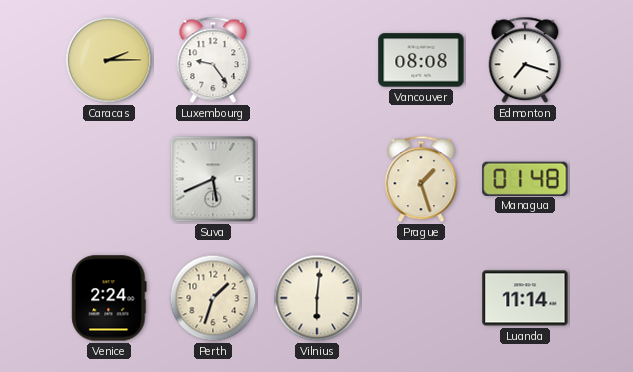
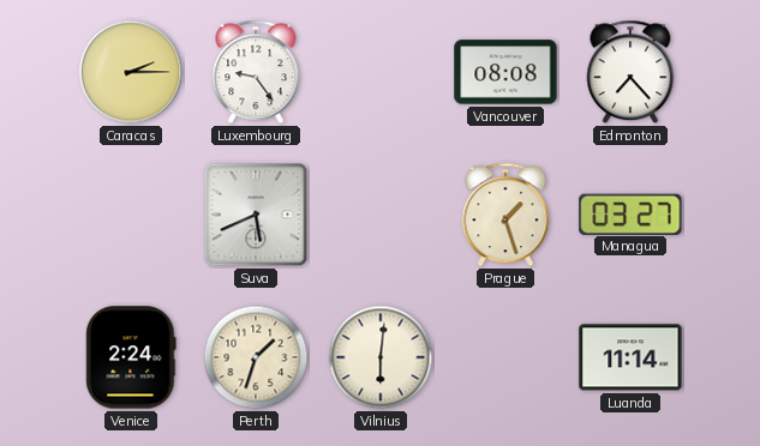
Edmonton: 7:18 -> 7:23 (630, 72)
Managua: 01:48 -> 03:27 (630, 213)
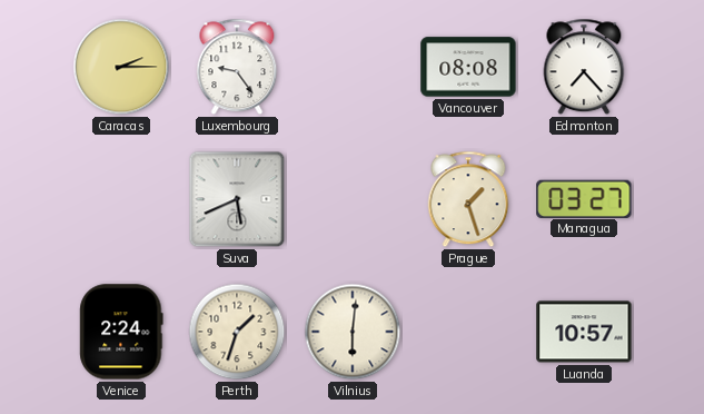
Luanda: 11:14 -> 10:57 (584, 332)
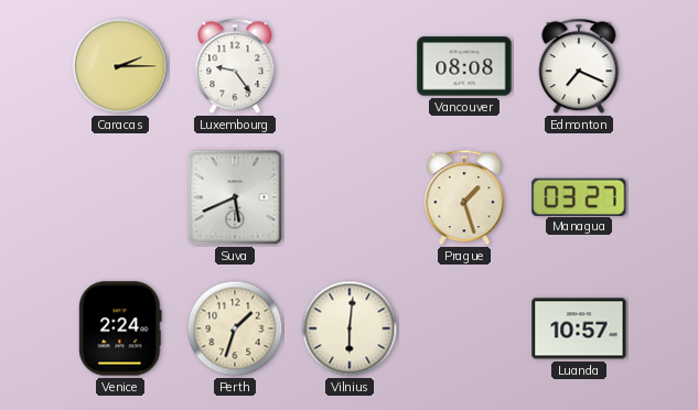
Edmonton: 7:23 -> 7:19 (579, 66)
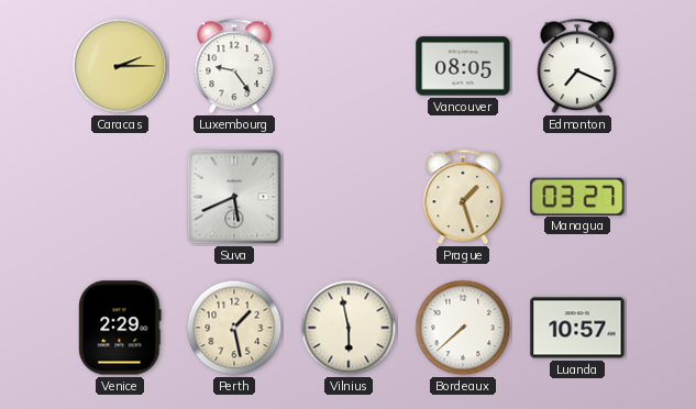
Vancouver: 08:08 -> 08:05 (463, 66)
Venice: 2:24 -> 2:29 (120, 328)
Perth: 1:33 -> 1:28 (234, 328)
Vilnius: 6:01 -> 5:58 (349, 328)
Bordeaux: none -> 7:38 (463, 328)
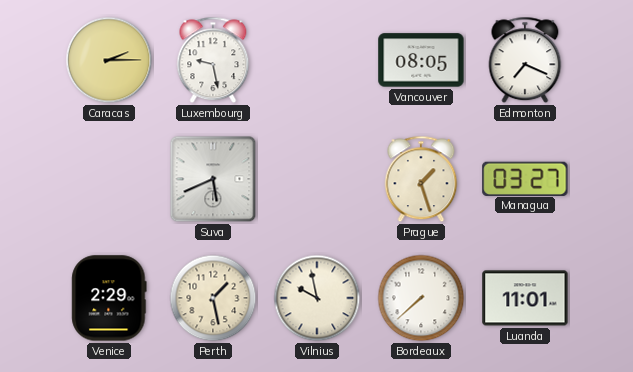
Luxembourg: 9:24 -> 9:28 (213, 60)
Vilnius: 5:58 -> 9:58 (317, 298)
Luanda: 10:57 -> 11:01 (525, 298)
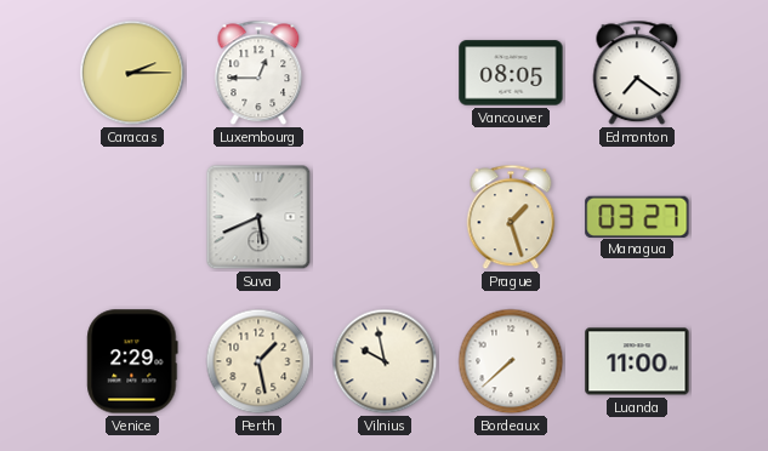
Luxembourg: 9:28 -> 12:45 (258, 73)
Edmonton: 7:19 -> 7:21 (637, 73)
Luanda: 11:01 -> 11:00 (637, 361)
